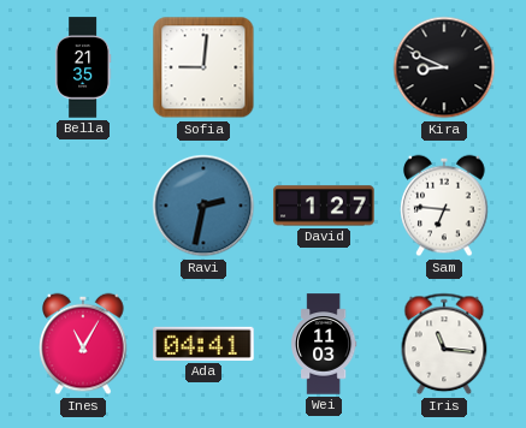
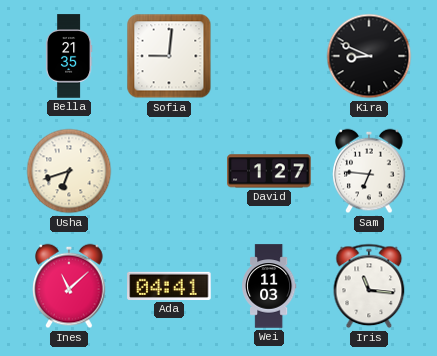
Usha: none -> 6:42 (69, 171)
Ravi: 2:32 -> none (203, 206)
Ines: 11:05 -> 11:08 (69, 286)
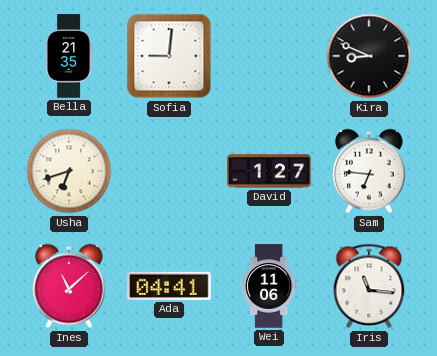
Wei: 11:03 -> 11:06 (270, 286)
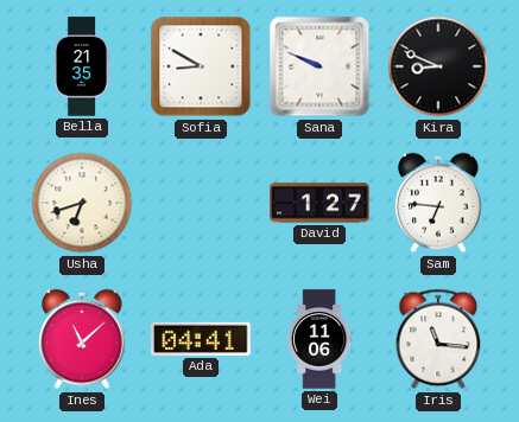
Sofia: 9:01 -> 8:50 (201, 66)
Sana: none -> 9:49 (319, 66)
